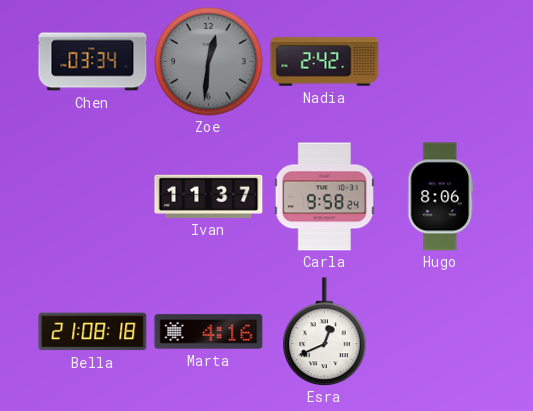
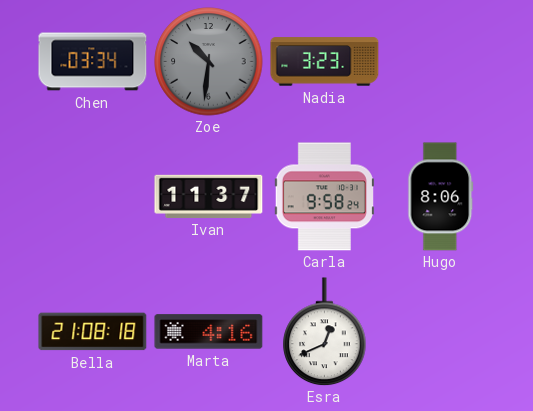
Zoe: 12:31 -> 10:31 (209, 62)
Nadia: 2:42 -> 3:23 (325, 62)
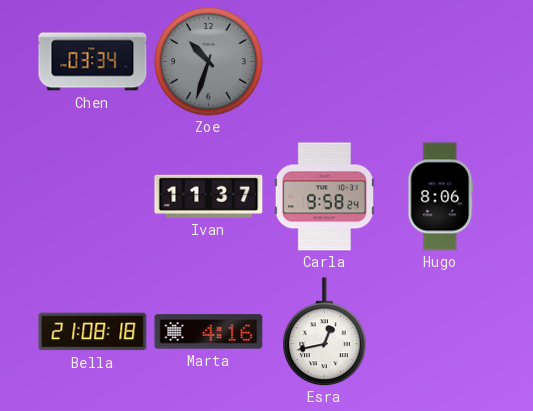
Zoe: 10:31 -> 10:33 (209, 62)
Nadia: 3:23 -> none (325, 62)
Esra: 12:41 -> 12:43 (325, 332)
